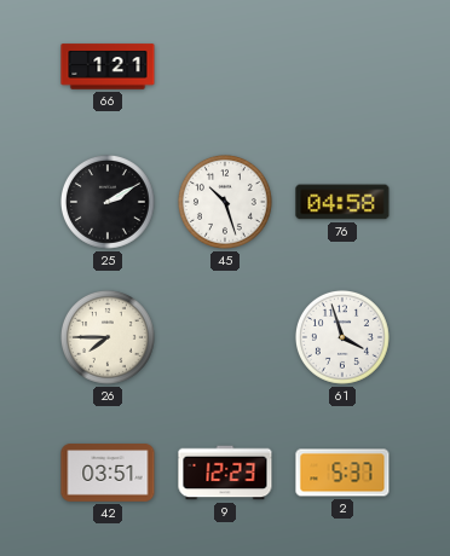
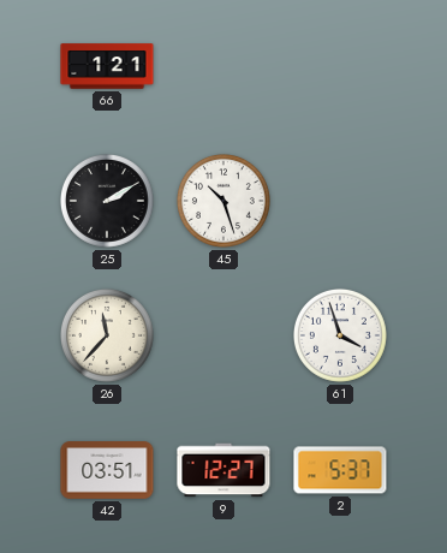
76: 04:58 -> none (342, 202)
26: 7:45 -> 11:37 (107, 335)
9: 12:23 -> 12:27 (223, 470)
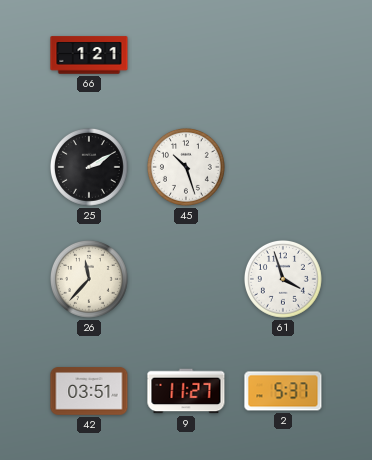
9: 12:27 -> 11:27 (186, 391)
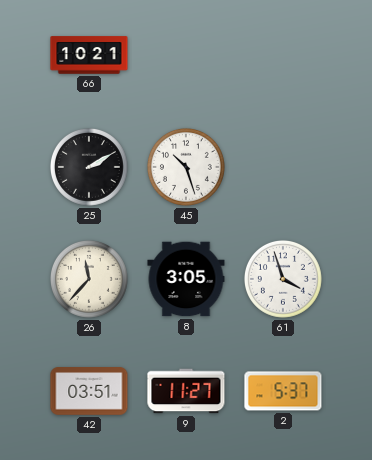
66: 1:21 -> 10:21 (89, 55)
8: none -> 3:05 (186, 279)
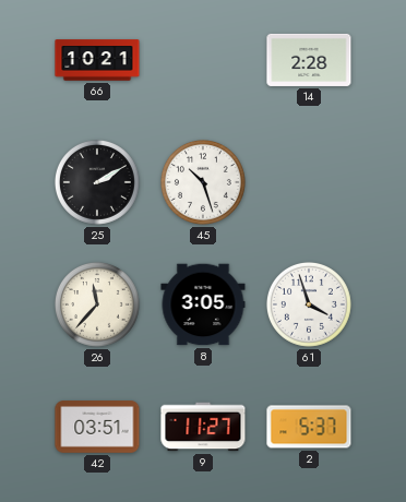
14: none -> 2:28 (309, 60)
